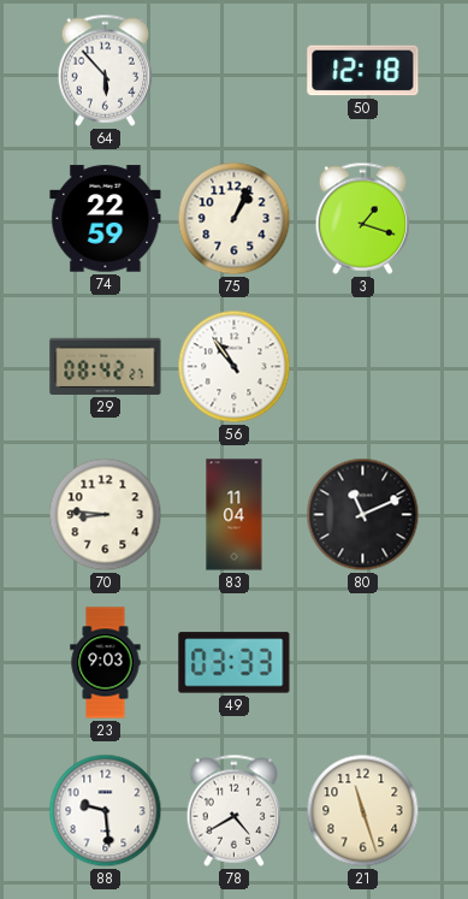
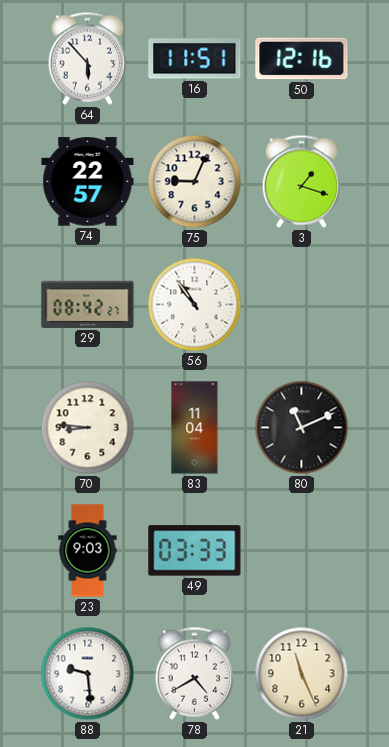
16: none -> 11:51 (195, 59)
50: 12:18 -> 12:16 (302, 59)
74: 22:59 -> 22:57 (88, 182)
75: 1:04 -> 9:04 (195, 182)
21: 11:27 -> 11:26 (302, 674)
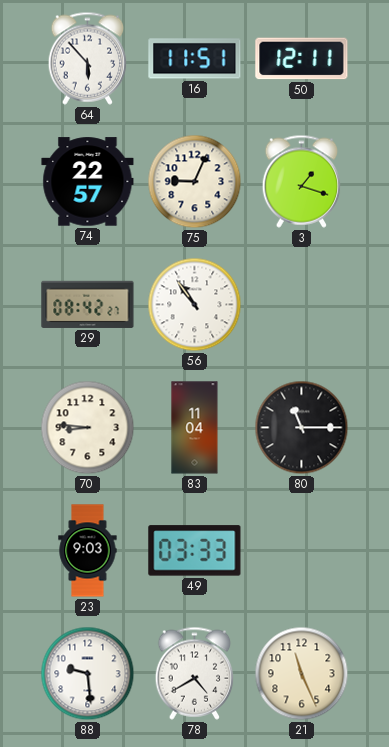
50: 12:16 -> 12:11 (302, 59)
80: 11:11 -> 11:15 (302, 428)
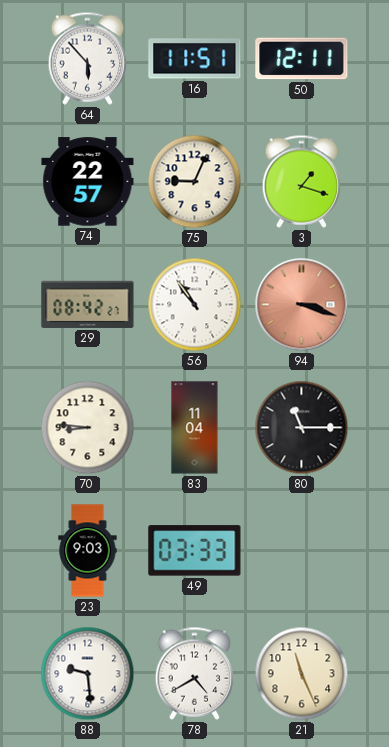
94: none -> 3:18 (302, 305)
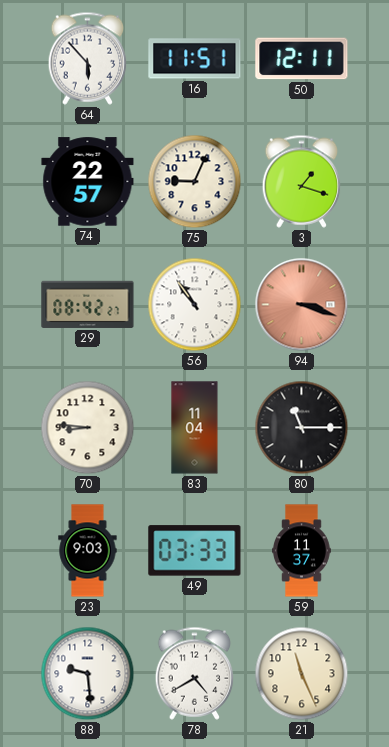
59: none -> 11:37 (302, 551)
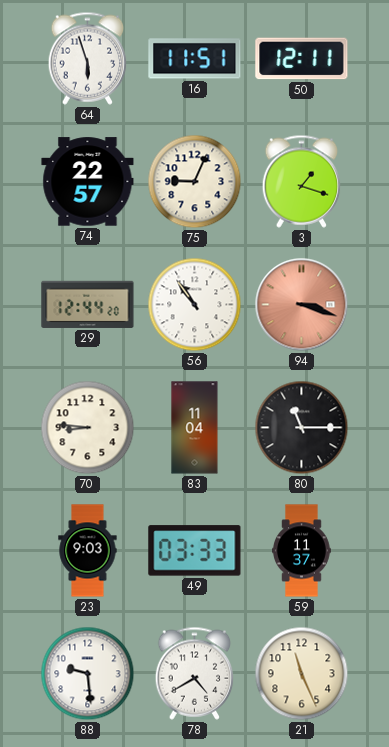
64: 5:53 -> 5:57 (88, 58)
29: 08:42 -> 12:44 (88, 304)
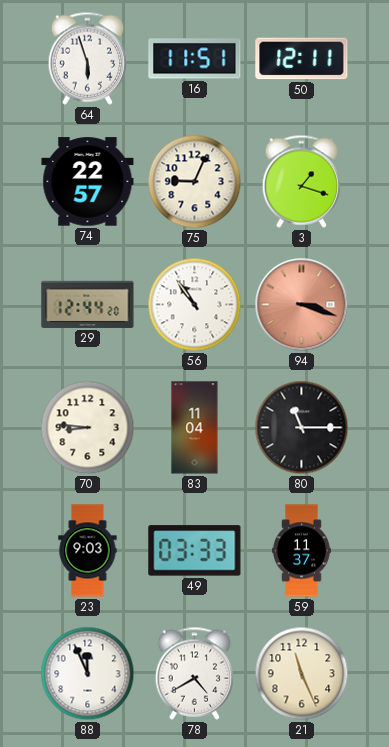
88: 9:29 -> 11:56 (88, 674)
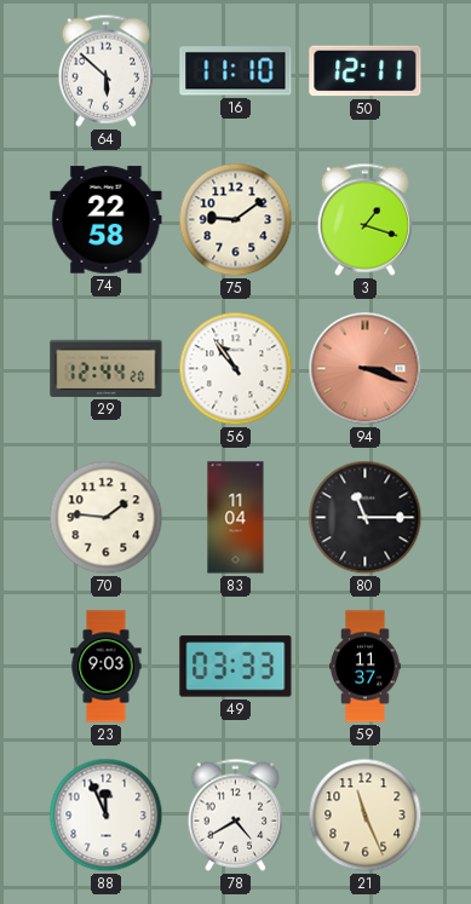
64: 5:57 -> 5:52 (107, 70)
16: 11:51 -> 11:10 (236, 71)
74: 22:57 -> 22:58 (107, 220)
75: 9:04 -> 9:09 (236, 220)
70: 8:46 -> 1:46 (107, 518)
